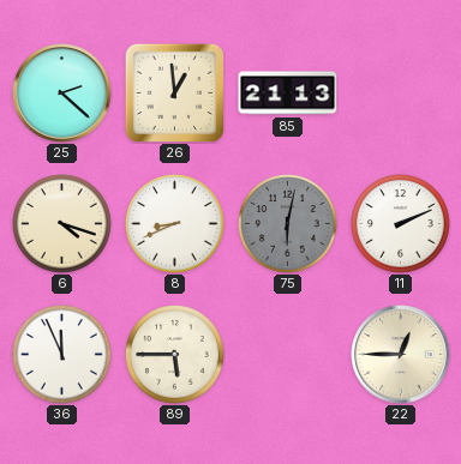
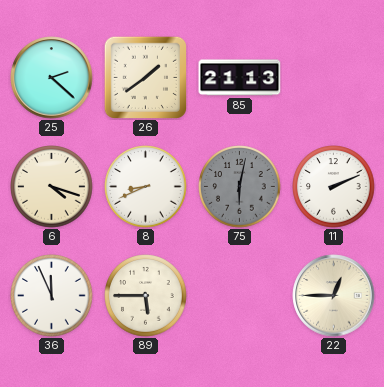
26: 12:59 -> 1:39 (145, 77)
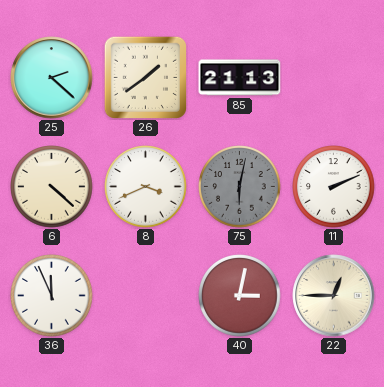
6: 4:18 -> 4:22 (52, 187)
8: 8:41 -> 3:41 (146, 187)
89: 5:45 -> none (146, 296)
40: none -> 3:02 (240, 296)
